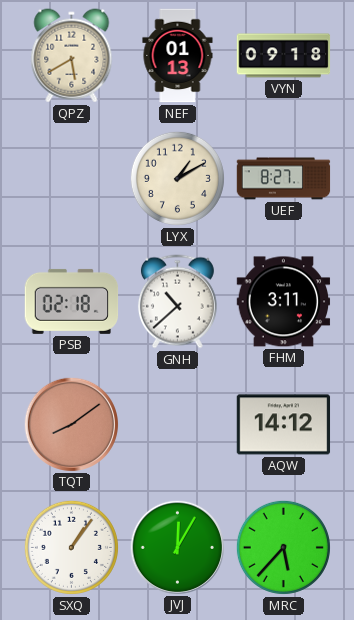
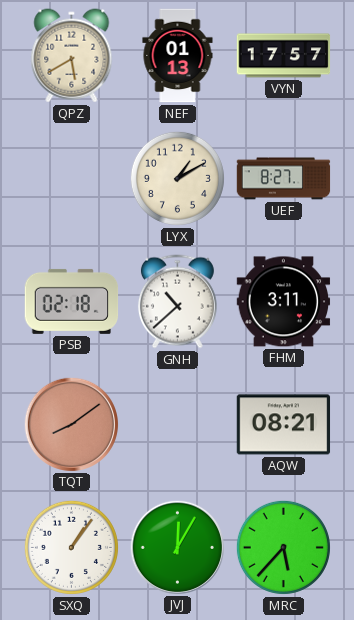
VYN: 09:18 -> 17:57 (284, 56)
AQW: 14:12 -> 08:21 (284, 425)
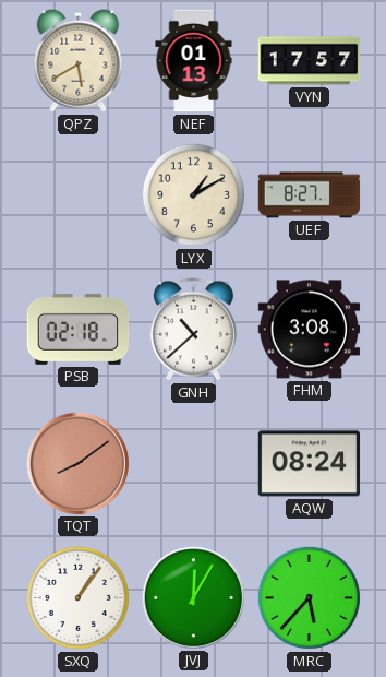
FHM: 3:11 -> 3:08 (310, 330)
AQW: 08:21 -> 08:24 (310, 464)
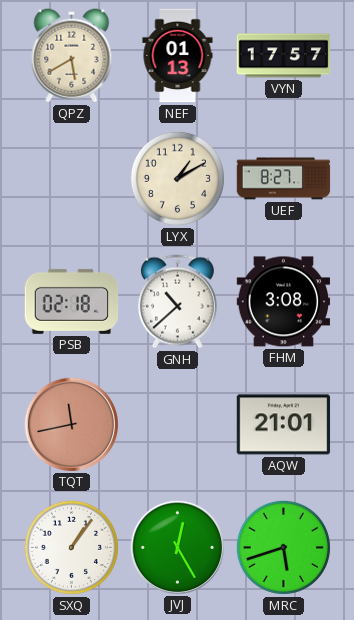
TQT: 8:09 -> 11:43 (71, 424)
AQW: 08:24 -> 21:01 (284, 425)
JVJ: 12:05 -> 12:25 (177, 547)
MRC: 5:37 -> 5:42 (283, 547)
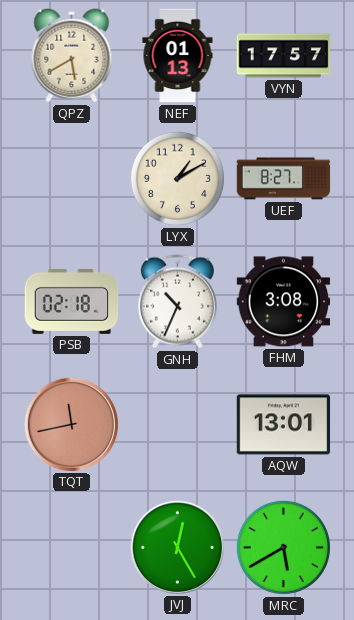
GNH: 10:38 -> 10:34 (177, 302)
AQW: 21:01 -> 13:01 (284, 425)
SXQ: 1:06 -> none (71, 547)
MRC: 5:42 -> 5:40 (283, 547)
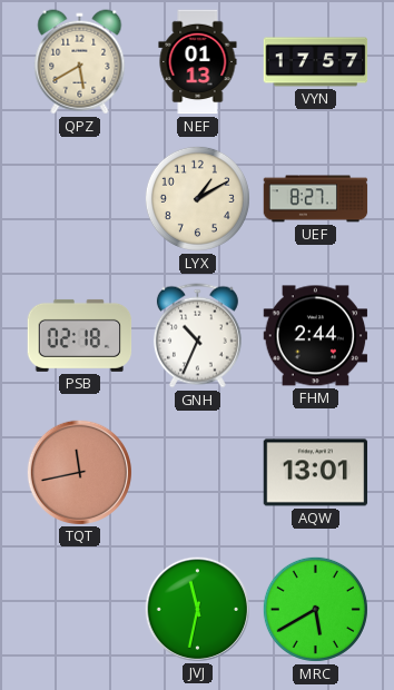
FHM: 3:08 -> 2:44 (316, 336)
JVJ: 12:25 -> 11:32 (197, 609)
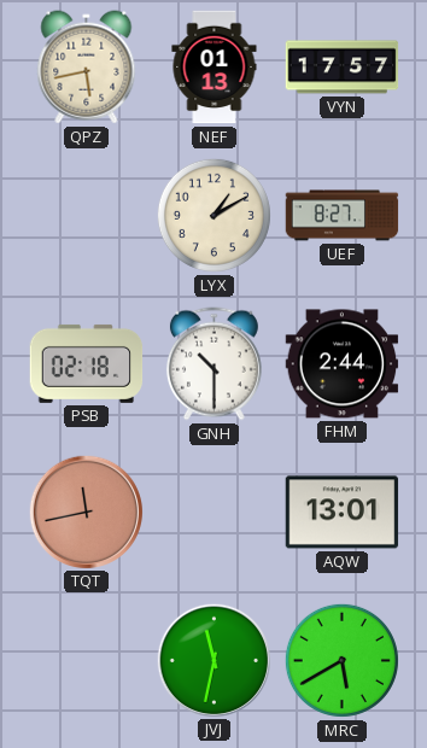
QPZ: 5:40 -> 5:43 (87, 68)
GNH: 10:34 -> 10:30 (213, 364)
